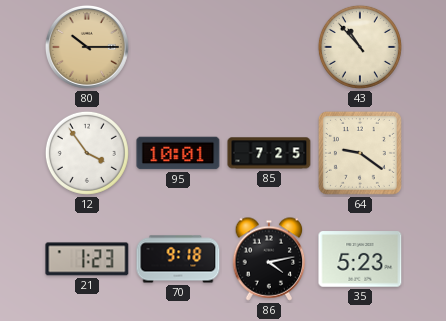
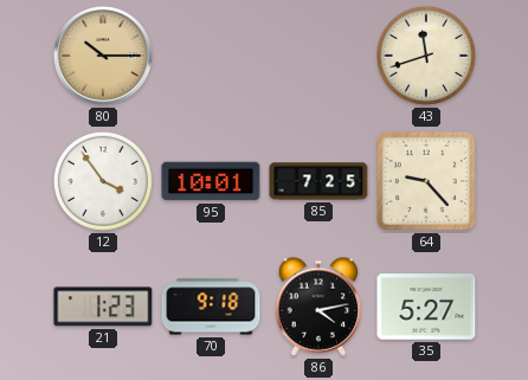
43: 10:53 -> 11:42 (426, 56)
64: 9:21 -> 9:23 (426, 181)
35: 5:23 -> 5:27 (426, 307)
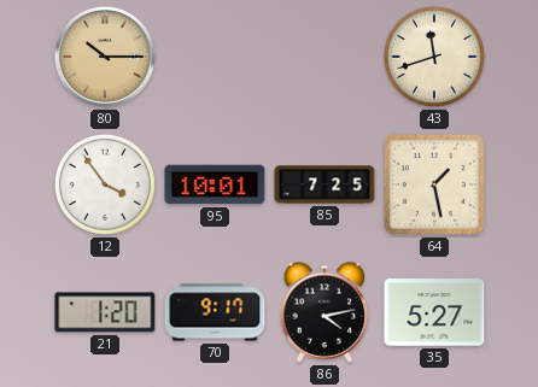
64: 9:23 -> 1:28 (434, 184)
21: 1:23 -> 1:20 (105, 312)
70: 9:18 -> 9:17 (215, 312)
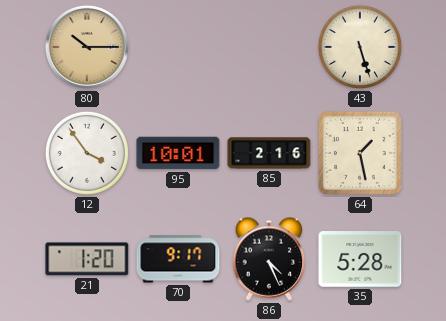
43: 11:42 -> 5:27 (360, 47)
85: 7:25 -> 2:16 (269, 153)
86: 4:13 -> 4:26 (269, 259)
35: 5:27 -> 5:28 (360, 259)
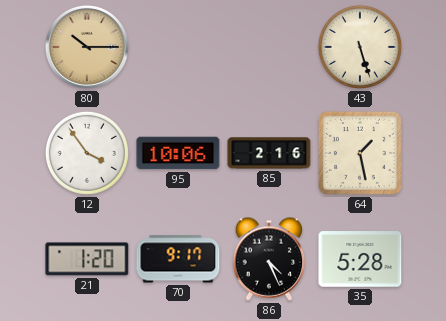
95: 10:01 -> 10:06 (178, 153)
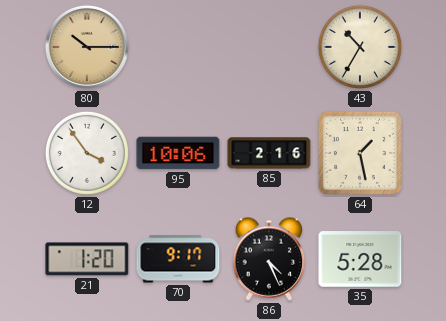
43: 5:27 -> 10:35 (360, 47)
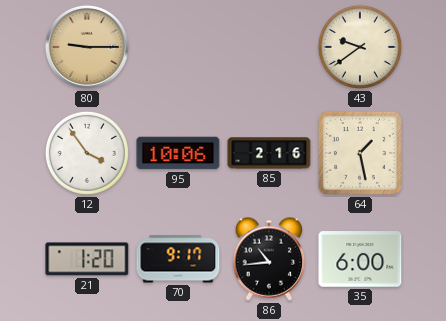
80: 10:15 -> 9:15 (87, 47)
43: 10:35 -> 9:39 (360, 47)
86: 4:26 -> 10:44 (269, 259)
35: 5:28 -> 6:00 (360, 259)
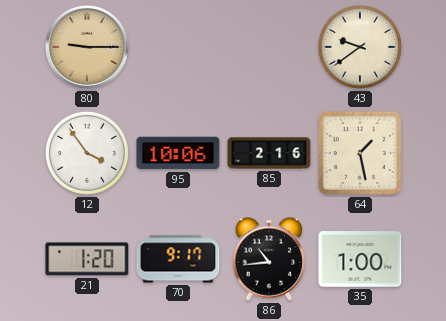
35: 6:00 -> 1:00 (360, 259)
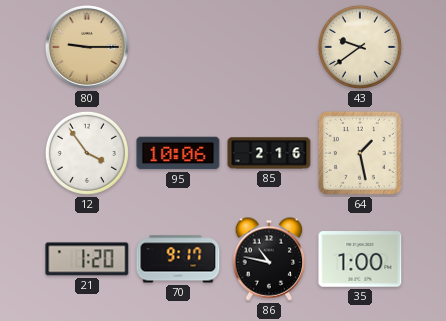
86: 10:44 -> 10:47 (269, 259)
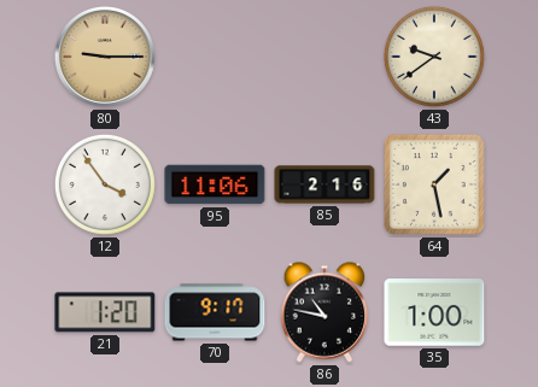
95: 10:06 -> 11:06 (215, 184)
